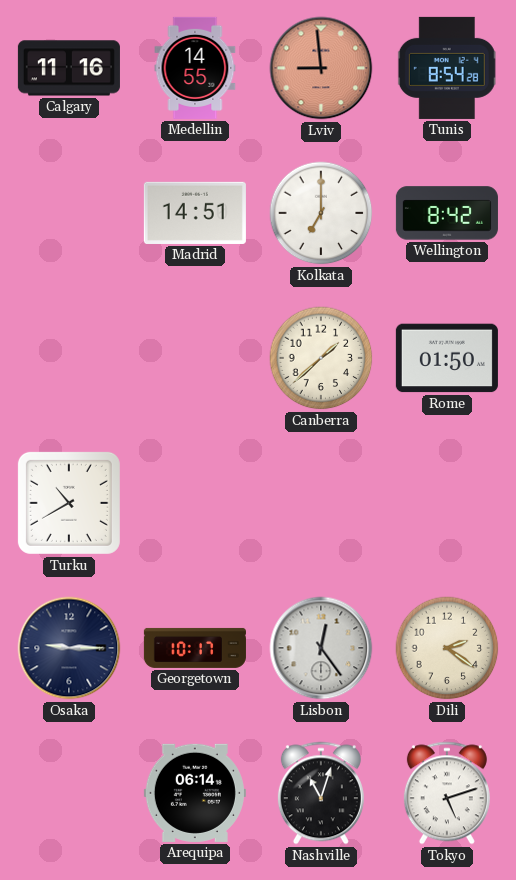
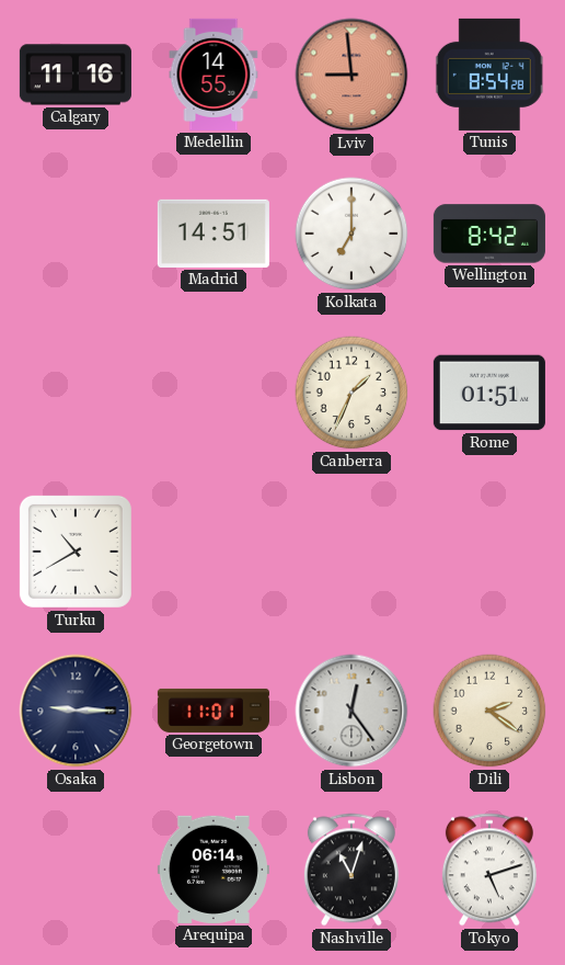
Canberra: 1:38 -> 1:34 (351, 393)
Rome: 01:50 -> 01:51 (489, 393)
Georgetown: 10:17 -> 11:01 (214, 711)
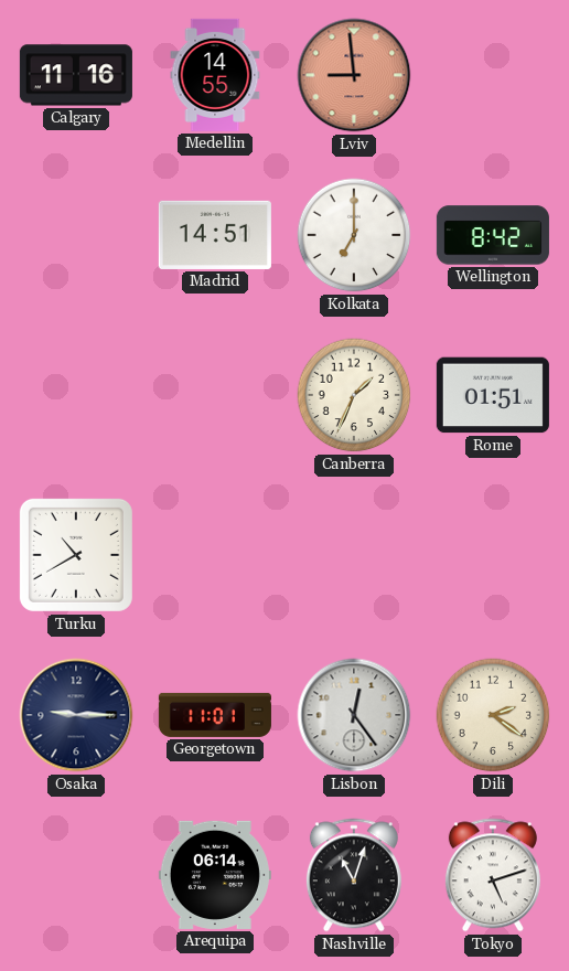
Tunis: 8:54 -> none (489, 75)
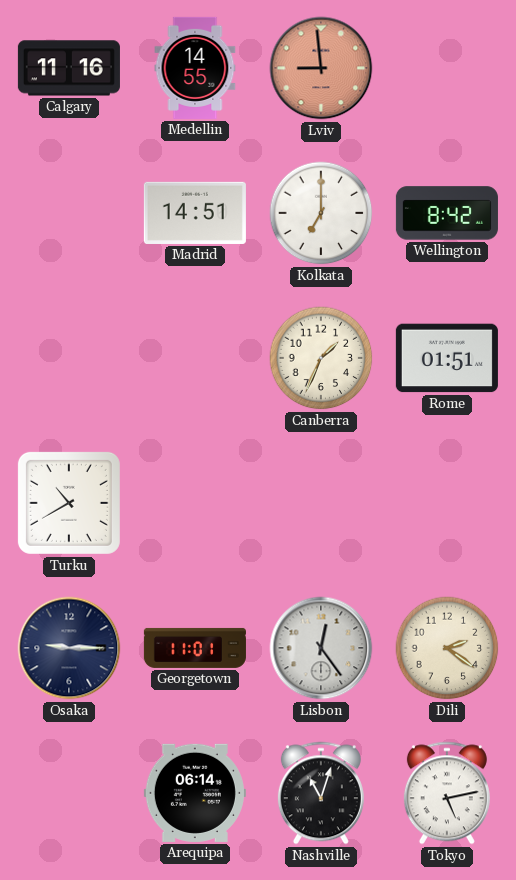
Tokyo: 5:12 -> 5:13 (447, 793)
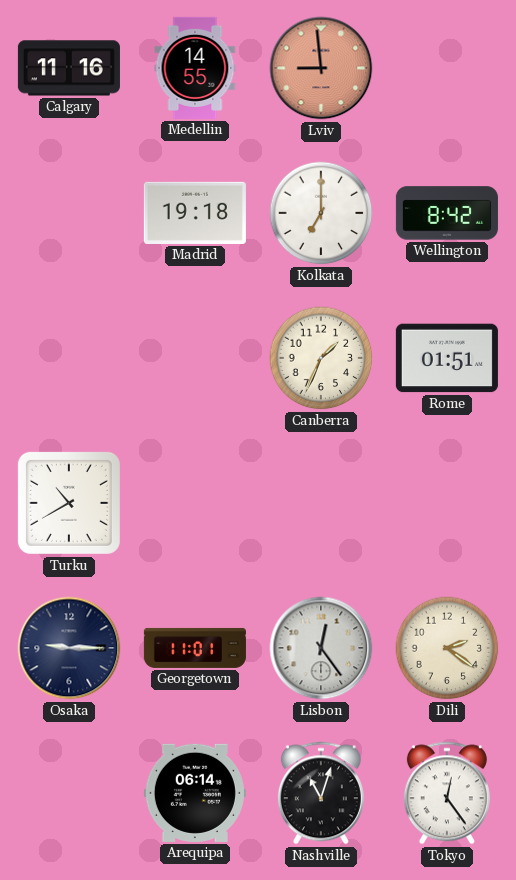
Madrid: 14:51 -> 19:18 (195, 213)
Tokyo: 5:13 -> 12:24 (447, 793)
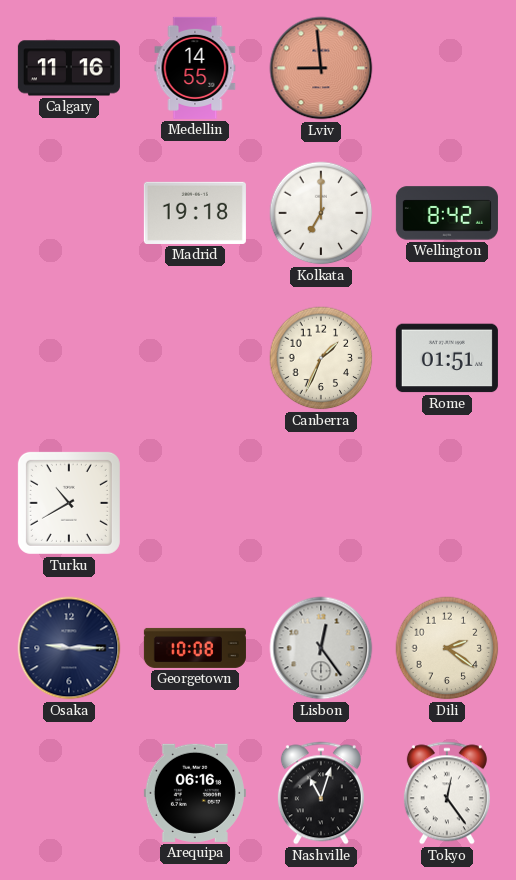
Georgetown: 11:01 -> 10:08 (195, 648)
Arequipa: 06:14 -> 06:16 (195, 793)
